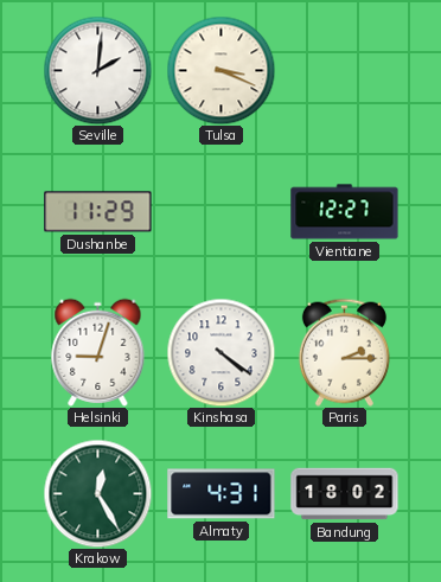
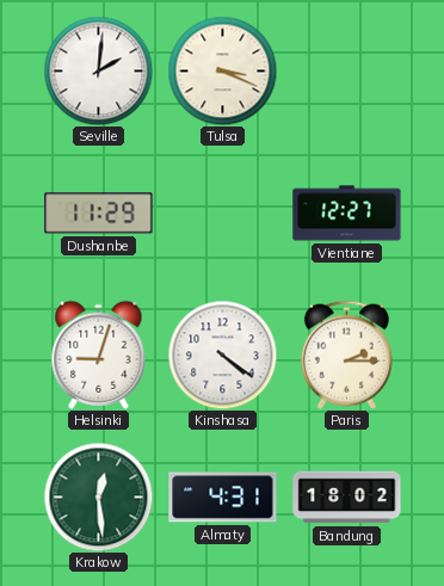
Krakow: 12:25 -> 12:29 (98, 496)
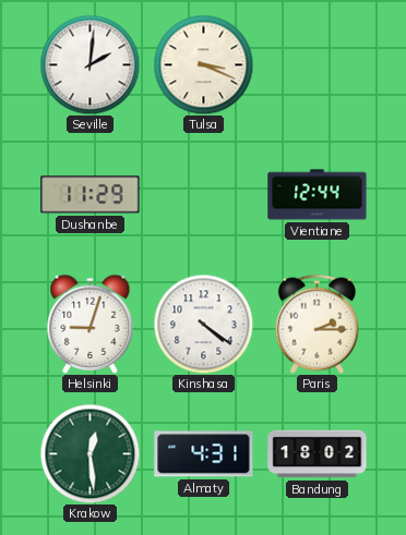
Vientiane: 12:27 -> 12:44 (318, 195)
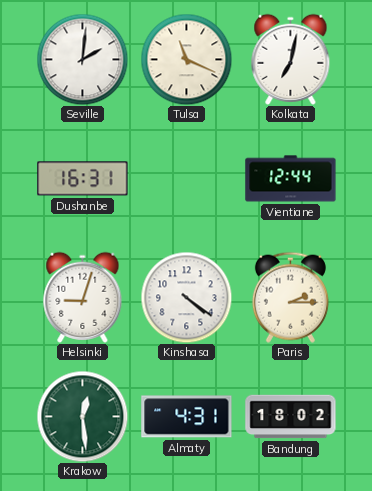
Tulsa: 3:19 -> 11:19 (186, 59)
Kolkata: none -> 7:02 (291, 59)
Dushanbe: 11:29 -> 16:31 (83, 179)
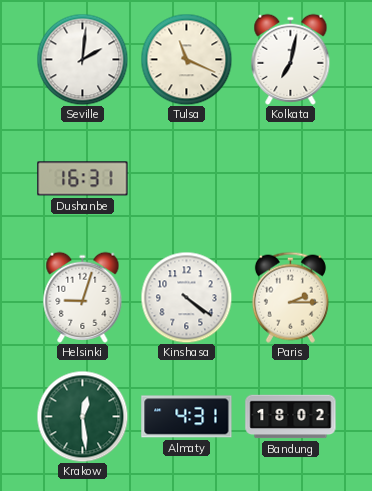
Vientiane: 12:44 -> none (291, 179)
